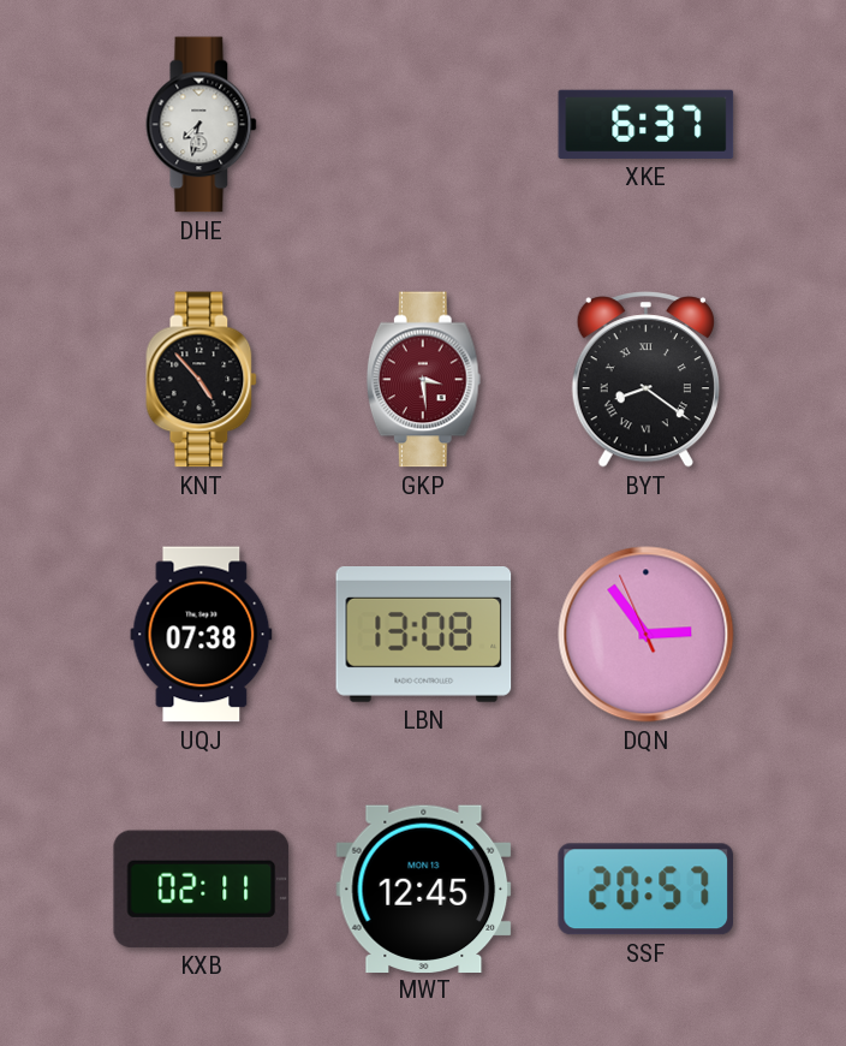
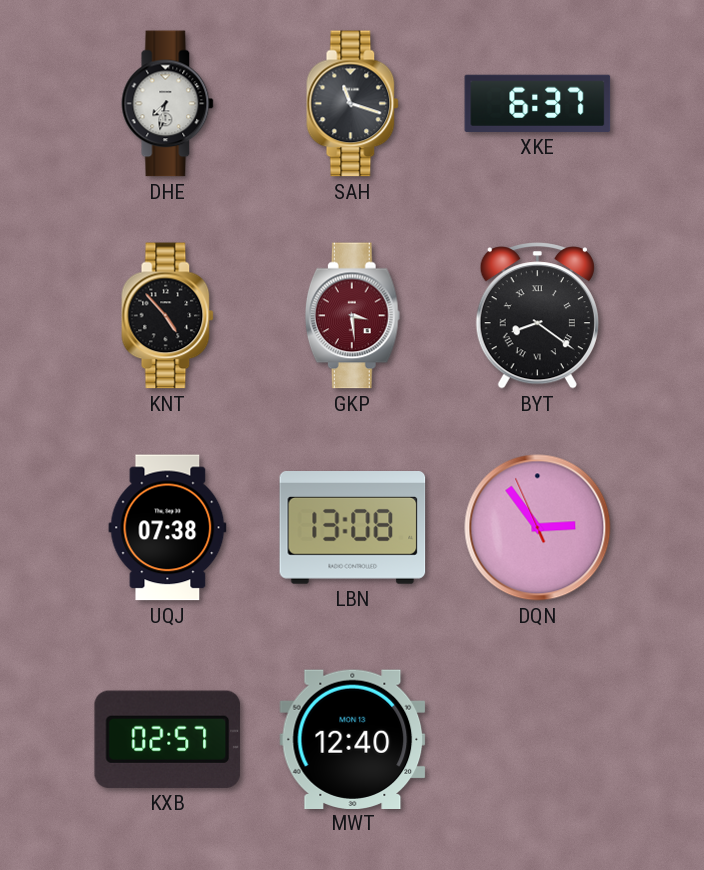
SAH: none -> 11:18 (353, 104)
KXB: 02:11 -> 02:57 (168, 739)
MWT: 12:45 -> 12:40 (353, 739)
SSF: 20:57 -> none (645, 890)
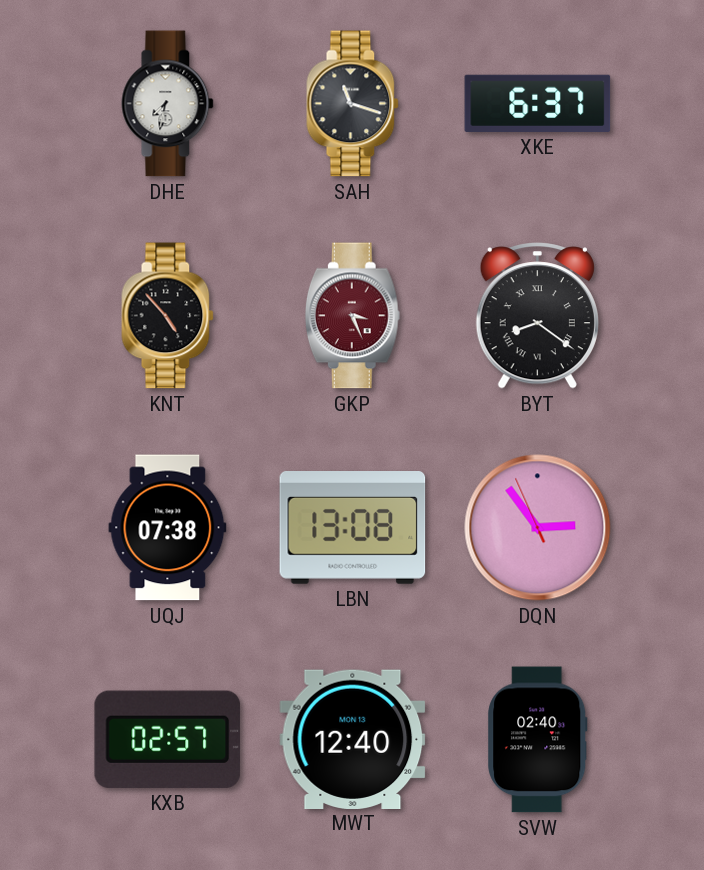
GKP: 3:29 -> 3:26 (352, 316)
SVW: none -> 02:40 (538, 740)
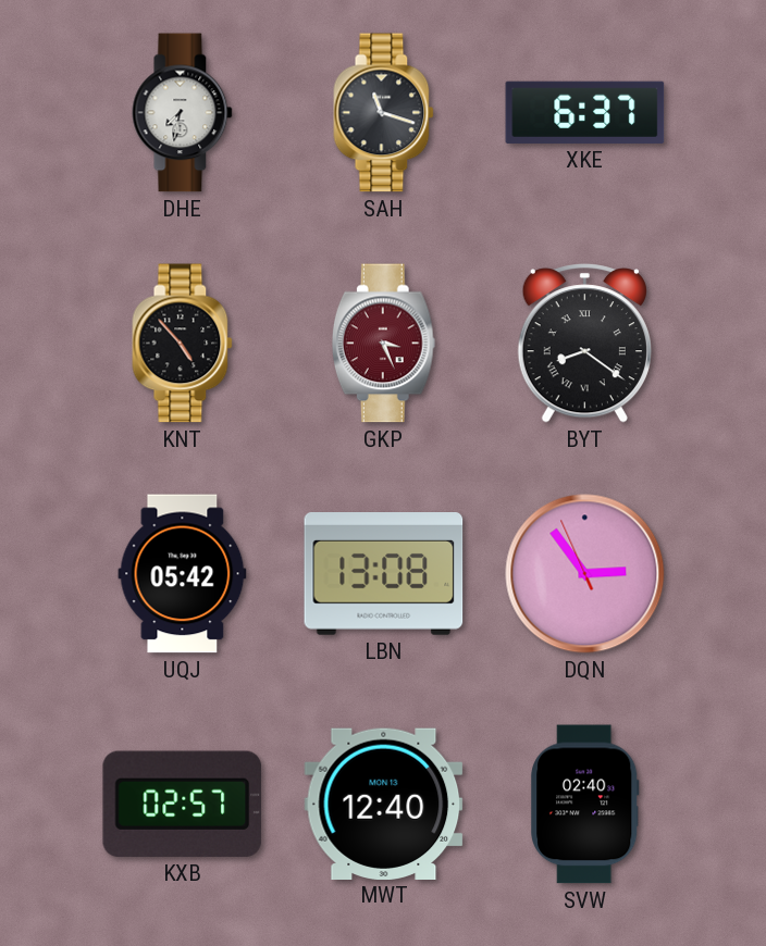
UQJ: 07:38 -> 05:42 (183, 574)
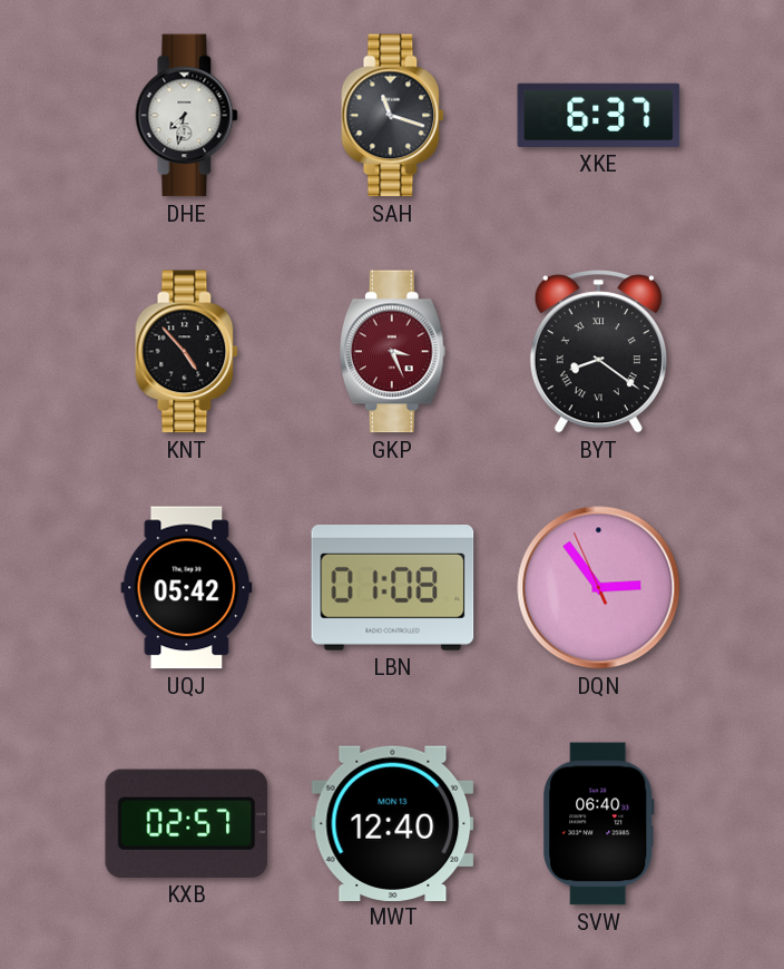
LBN: 13:08 -> 01:08 (393, 588)
SVW: 02:40 -> 06:40 (599, 824)
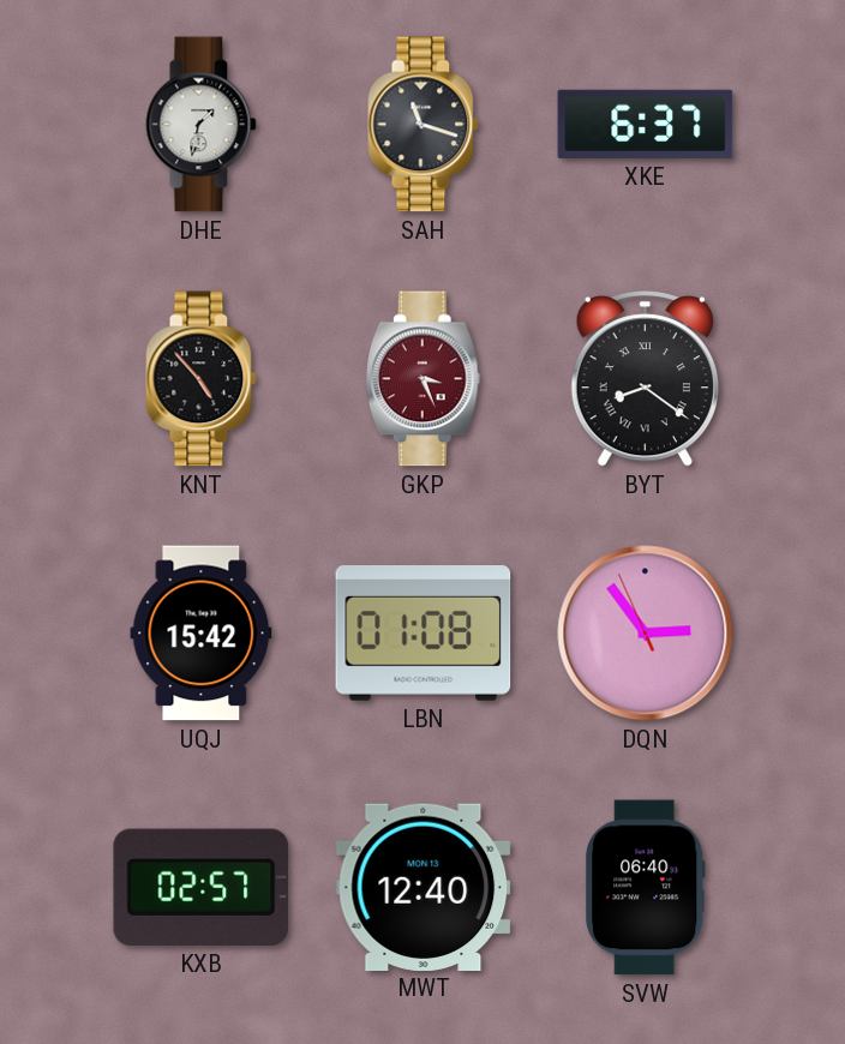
DHE: 7:32 -> 1:32 (202, 125)
UQJ: 05:42 -> 15:42 (202, 634)
